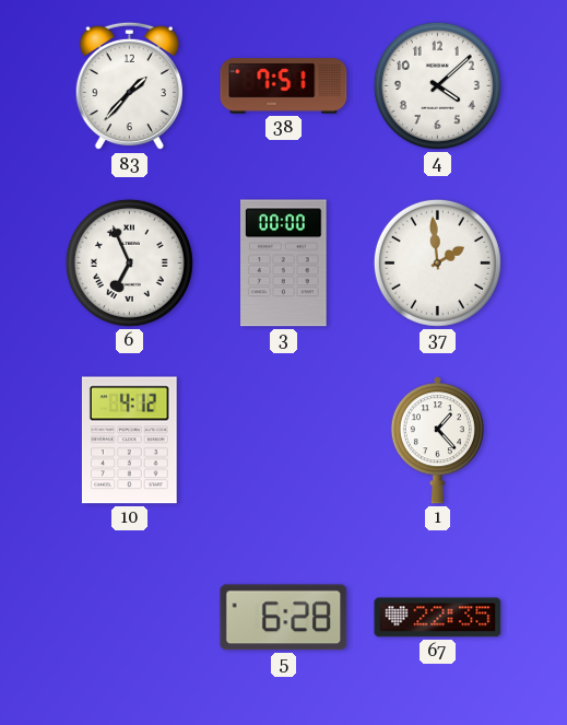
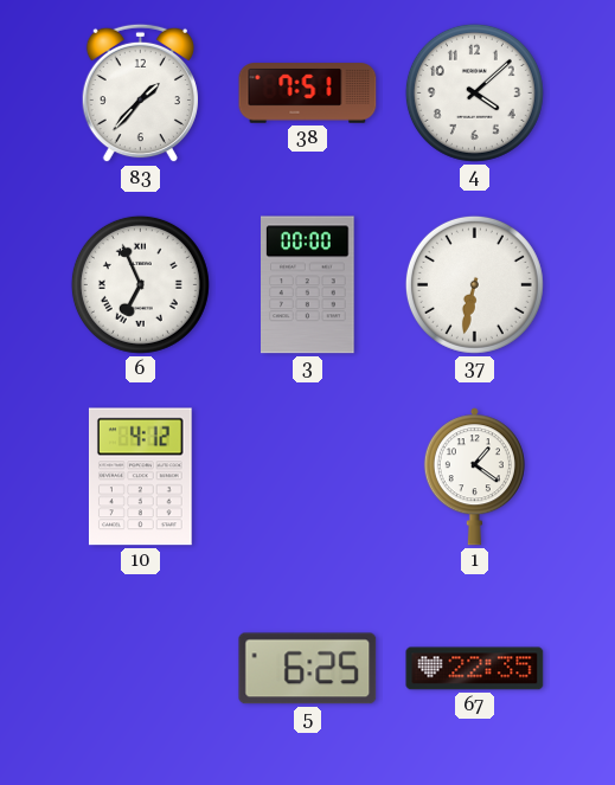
37: 1:59 -> 6:32 (474, 284)
1: 1:23 -> 1:21 (474, 477)
5: 6:28 -> 6:25 (308, 669)
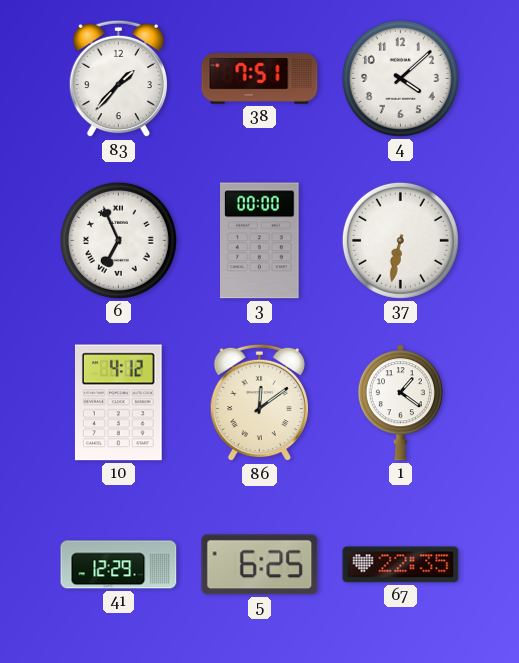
86: none -> 12:09 (259, 403)
41: none -> 12:29 (119, 565)
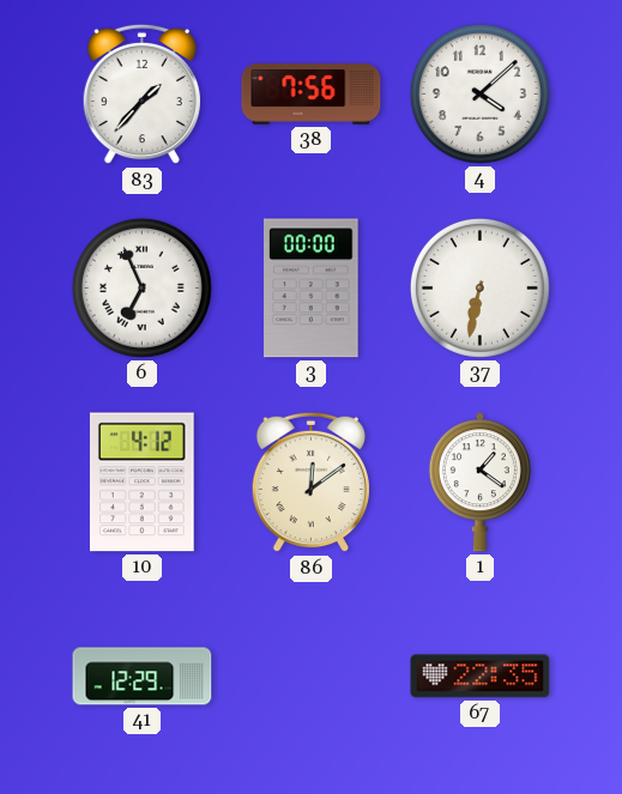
38: 7:51 -> 7:56 (312, 95)
5: 6:25 -> none (260, 565)
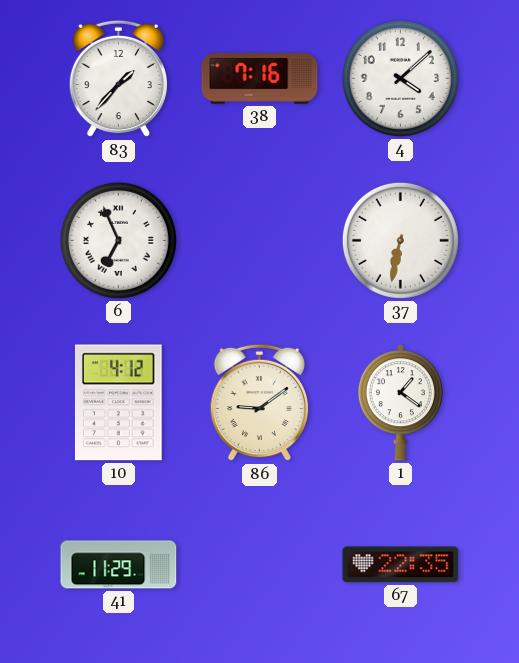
38: 7:56 -> 7:16 (260, 79)
3: 00:00 -> none (312, 289)
86: 12:09 -> 9:09 (259, 403)
41: 12:29 -> 11:29 (119, 565)
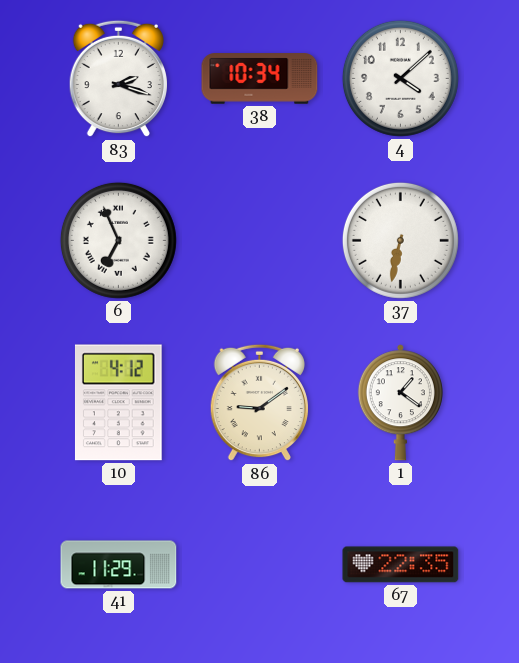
83: 1:37 -> 2:18 (118, 79)
38: 7:16 -> 10:34 (260, 79)
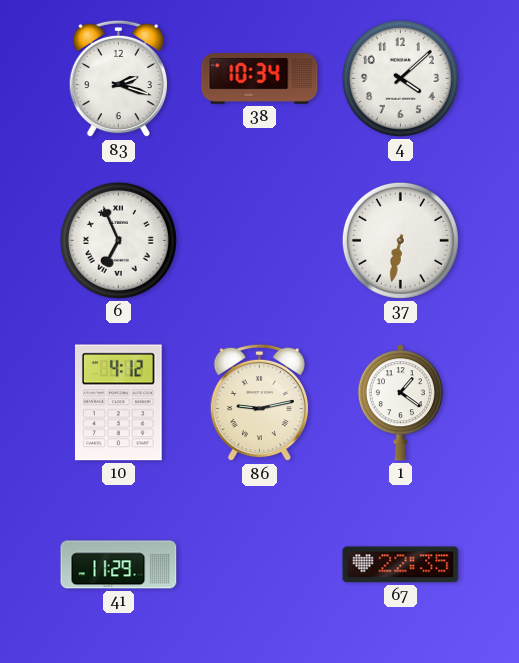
86: 9:09 -> 9:13 (259, 403)
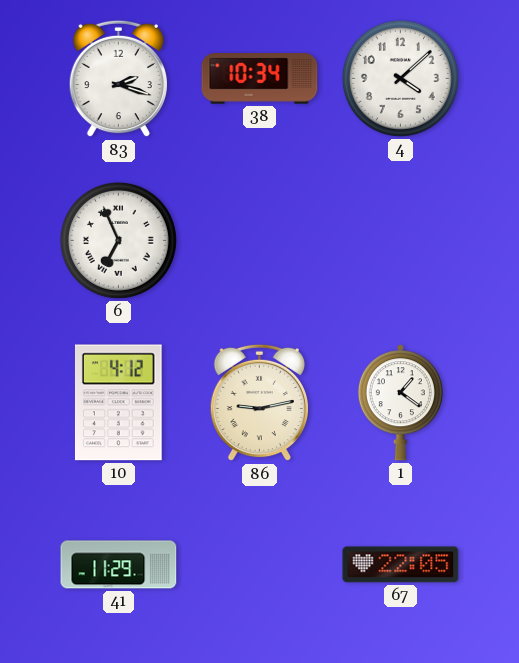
37: 6:32 -> none (400, 240)
67: 22:35 -> 22:05 (401, 565)
